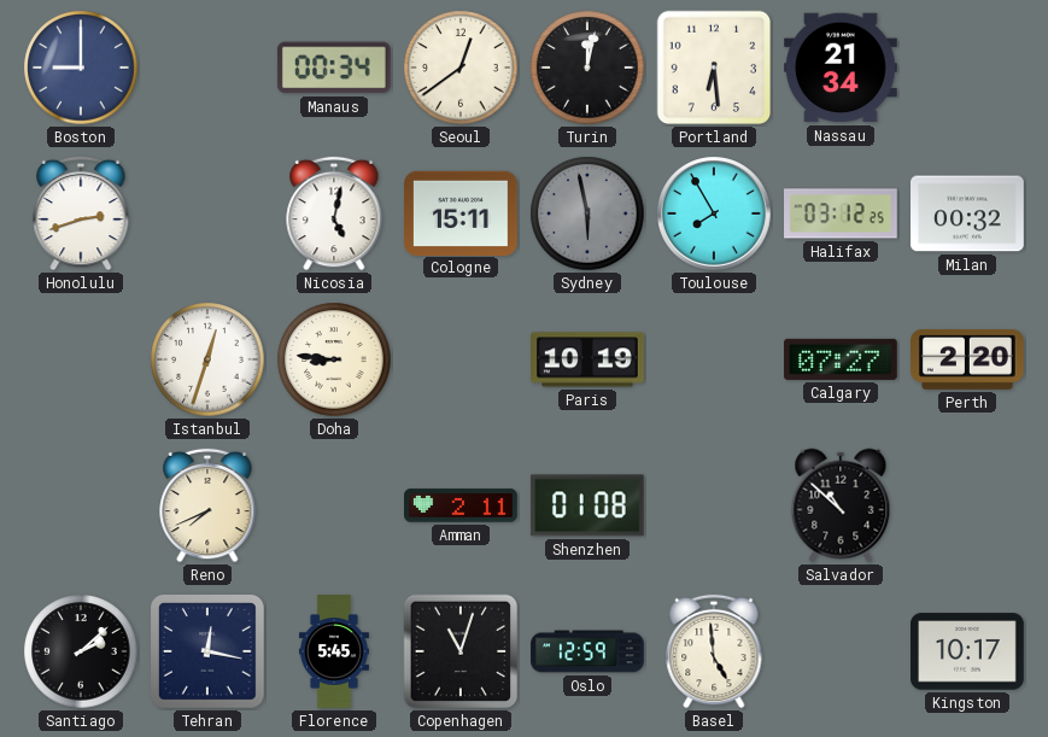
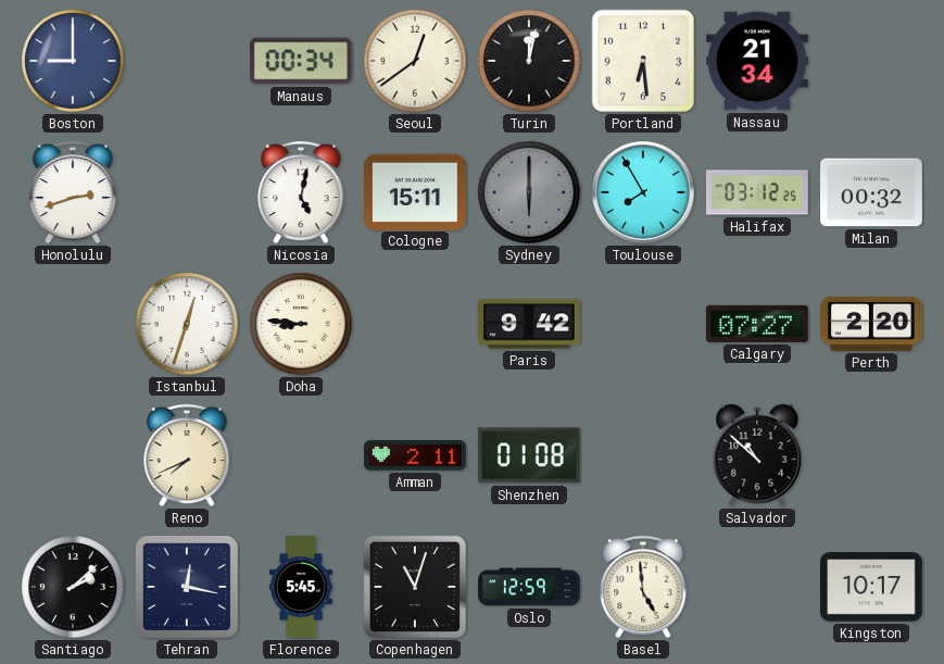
Sydney: 5:58 -> 6:00 (529, 192)
Paris: 10:19 -> 9:42 (530, 324)
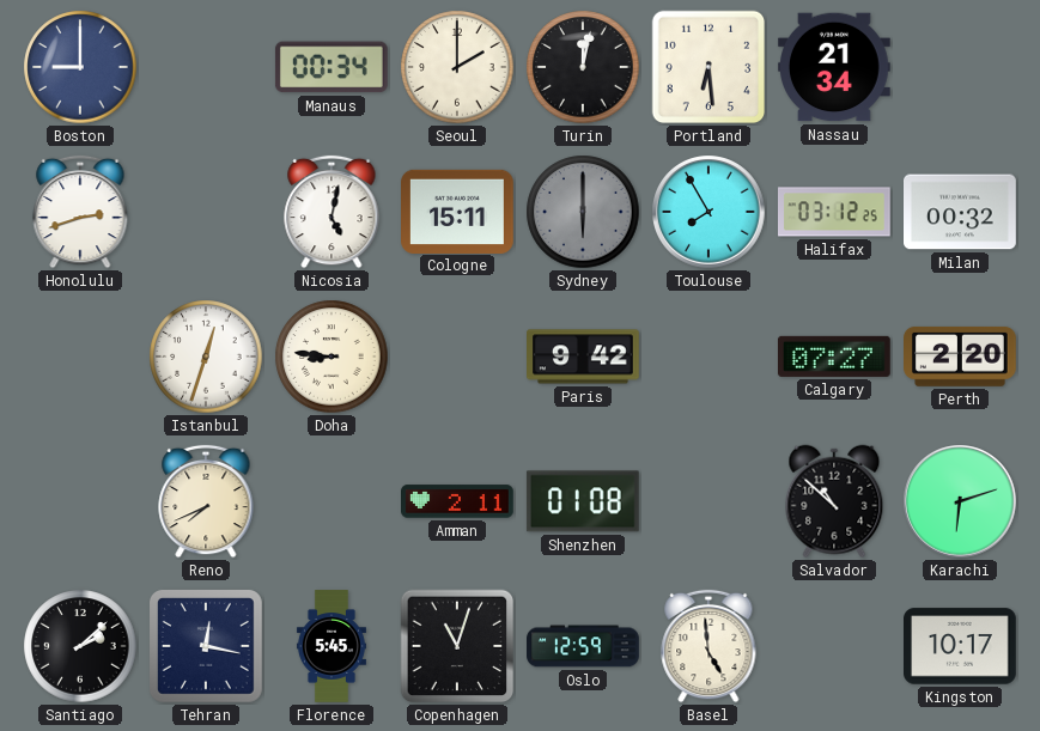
Seoul: 12:39 -> 2:00 (457, 67)
Karachi: none -> 6:12 (960, 501)
